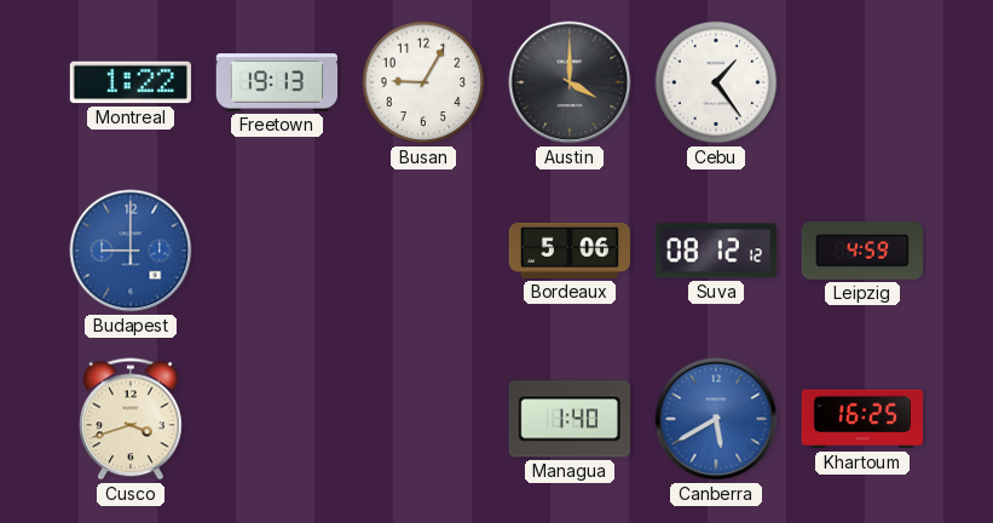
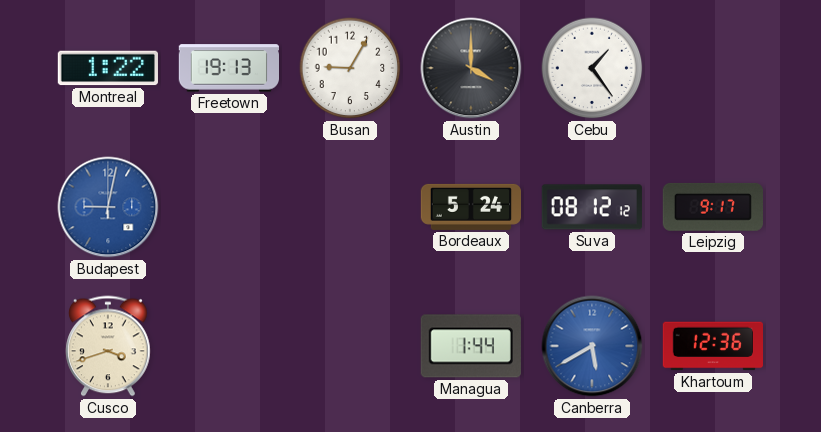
Budapest: 9:00 -> 9:02 (108, 207)
Bordeaux: 5:06 -> 5:24 (470, 207)
Leipzig: 4:59 -> 9:17 (713, 207)
Managua: 1:40 -> 1:44 (471, 346)
Khartoum: 16:25 -> 12:36 (712, 346)
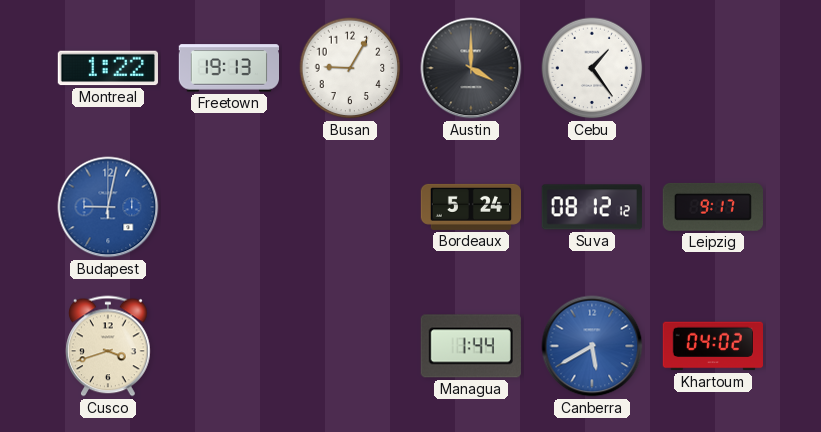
Khartoum: 12:36 -> 04:02 (712, 346)
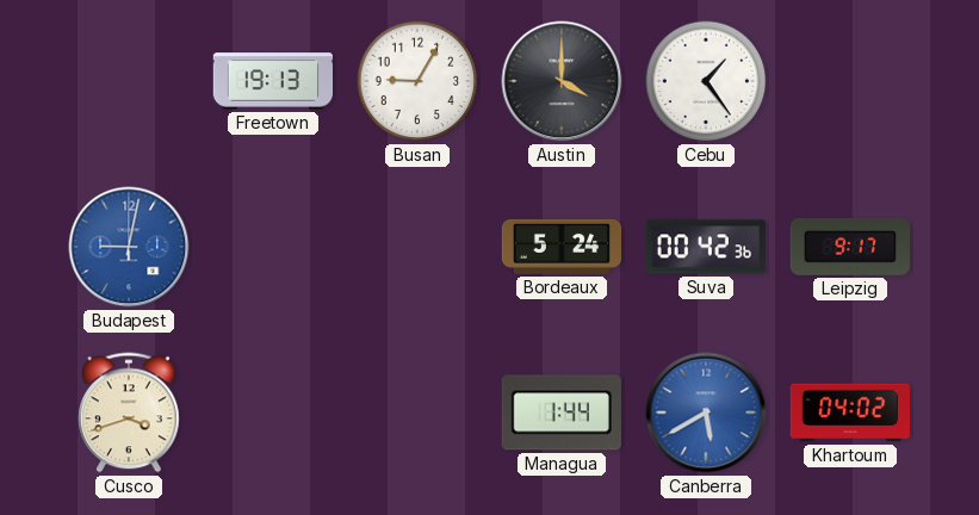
Montreal: 1:22 -> none (107, 68)
Suva: 08:12 -> 00:42 (706, 247)
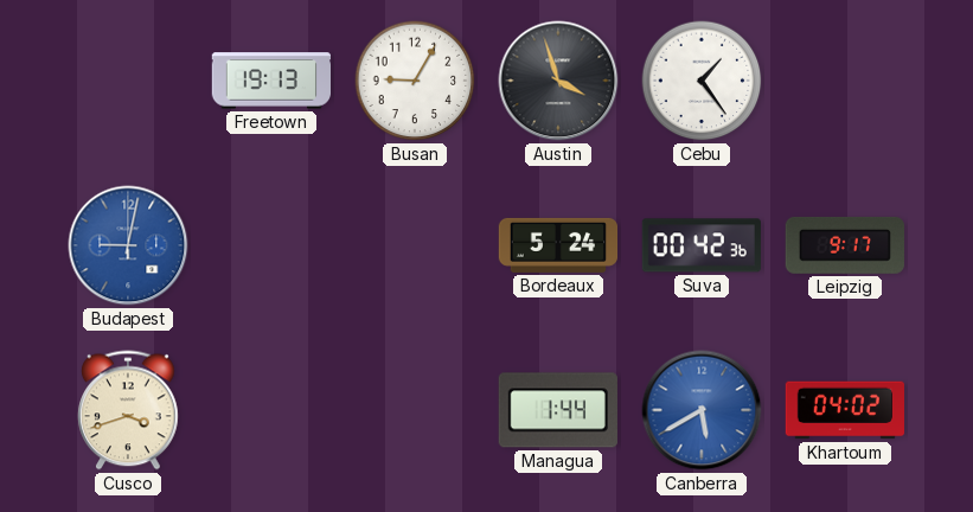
Austin: 4:00 -> 3:57 (558, 81)
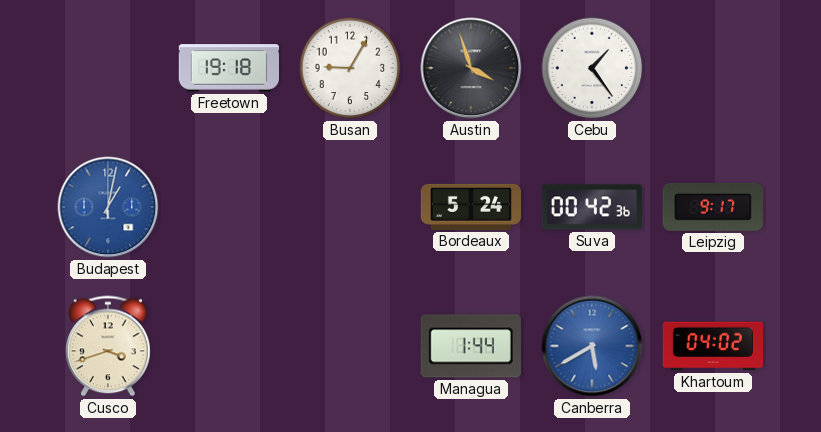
Freetown: 19:13 -> 19:18 (228, 68)
Budapest: 9:02 -> 1:02 (108, 207)
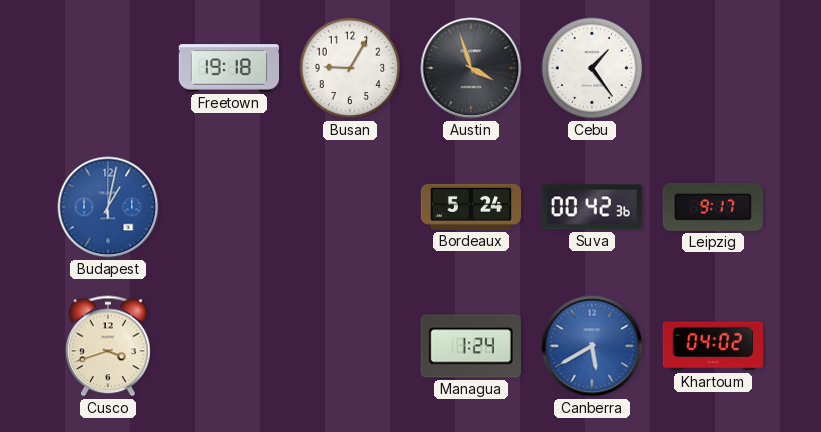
Managua: 1:44 -> 1:24 (471, 346)
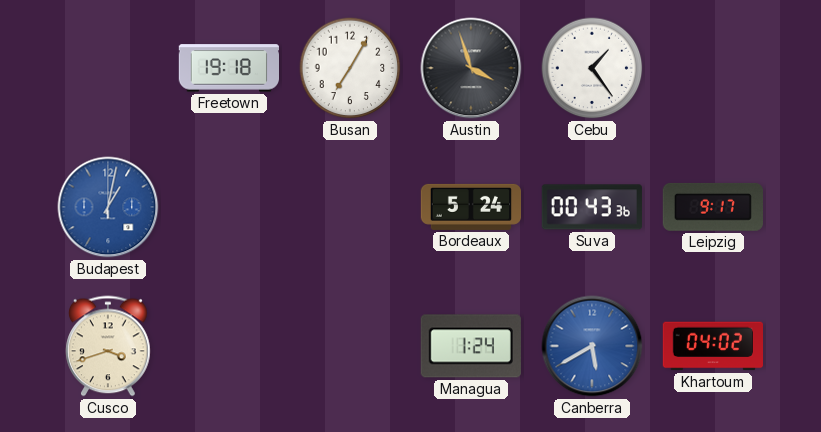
Busan: 9:05 -> 7:05 (350, 68)
Suva: 00:42 -> 00:43 (592, 207)
